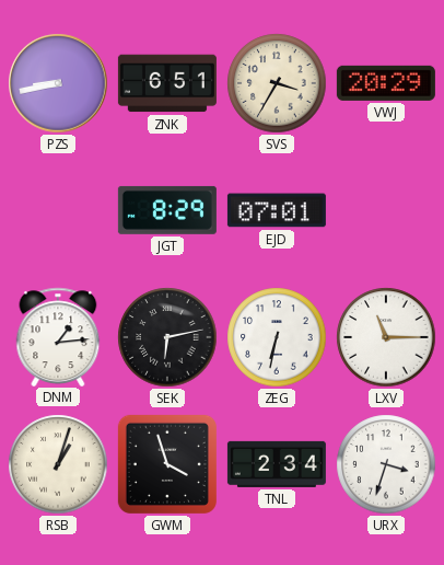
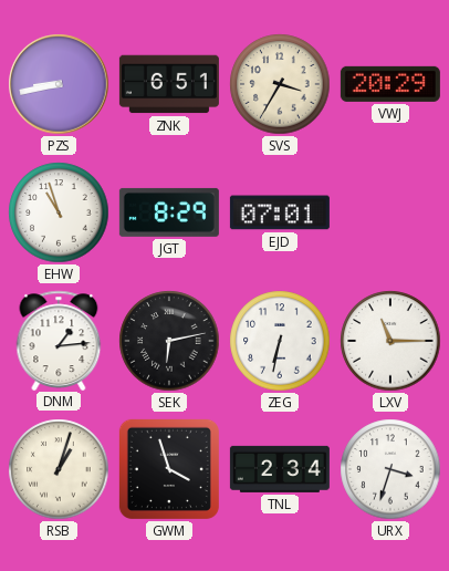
EHW: none -> 10:57 (59, 212)
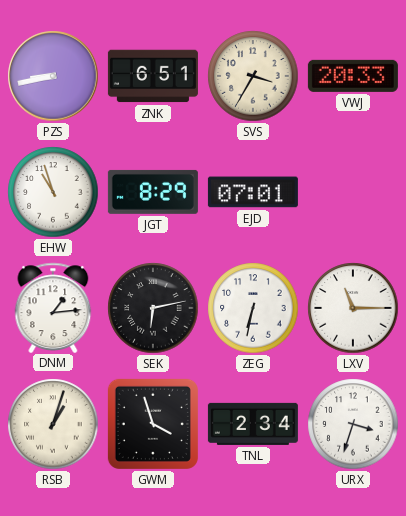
VWJ: 20:29 -> 20:33 (353, 76)
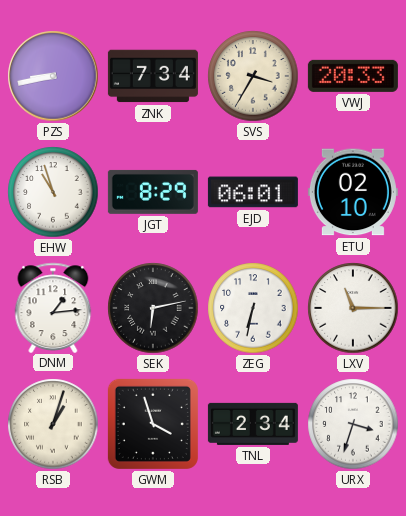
ZNK: 6:51 -> 7:34 (153, 76)
EJD: 07:01 -> 06:01 (253, 192)
ETU: none -> 02:10 (353, 192)
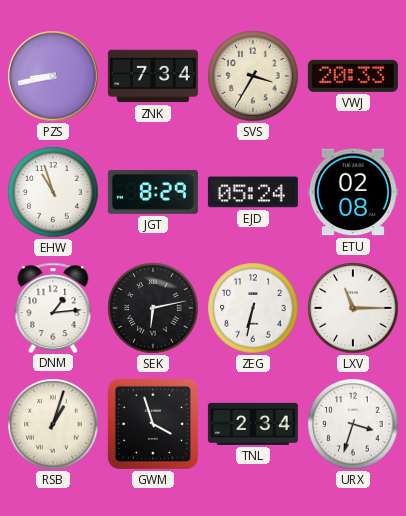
EJD: 06:01 -> 05:24 (253, 192)
ETU: 02:10 -> 02:08 (353, 192)
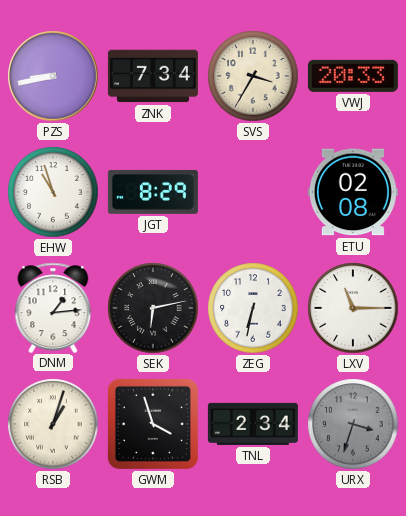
EJD: 05:24 -> none (253, 192)
URX dial: white -> grey (353, 424)
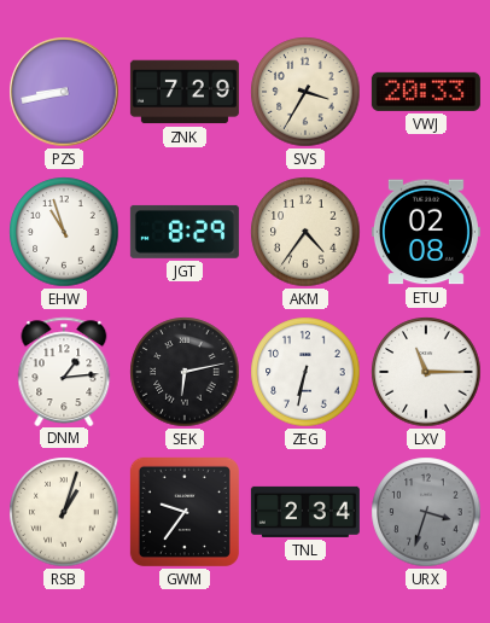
ZNK: 7:34 -> 7:29 (185, 92)
AKM: none -> 4:36 (305, 232)
GWM: 3:57 -> 9:36 (185, 512)
